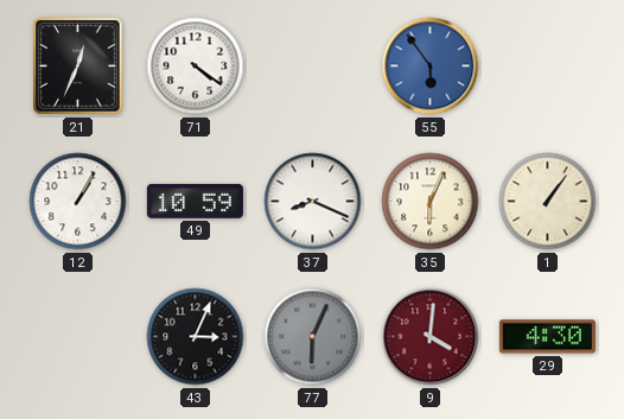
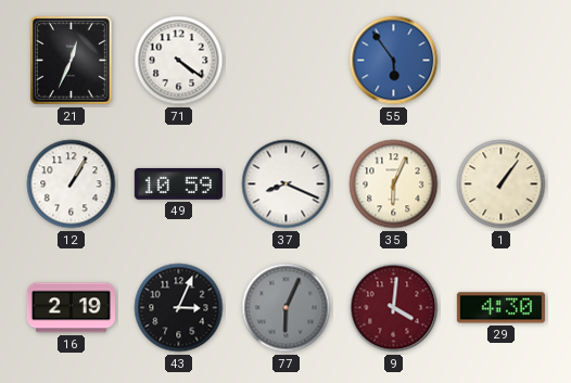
16: none -> 2:19 (71, 308)
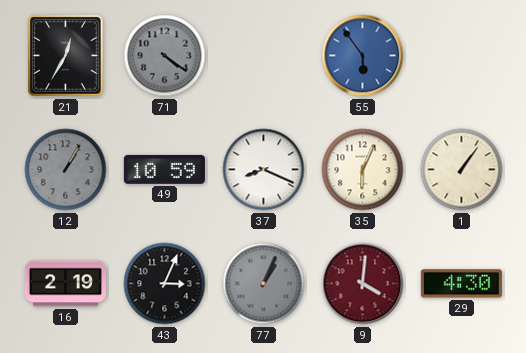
21: 12:34 -> 12:35 (66, 56)
71 dial: white -> grey (165, 56)
12 dial: white -> grey (66, 170)
77: 6:04 -> 1:04 (264, 284)
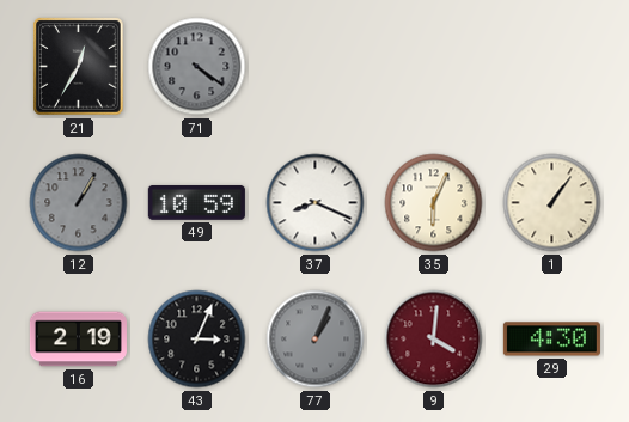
55: 5:54 -> none (363, 56)
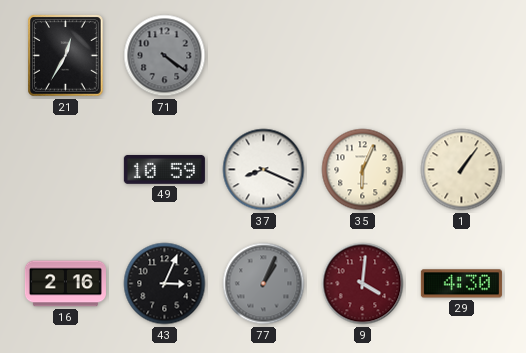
12: 1:05 -> none (79, 203)
16: 2:19 -> 2:16 (65, 284)
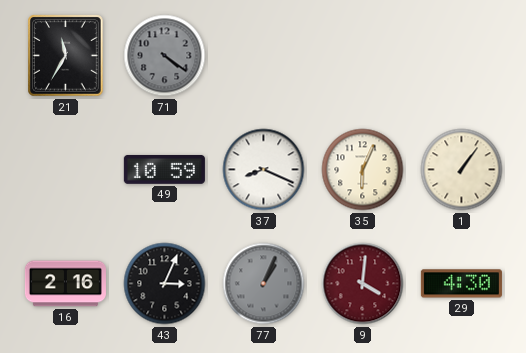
21: 12:35 -> 11:35 (66, 56)
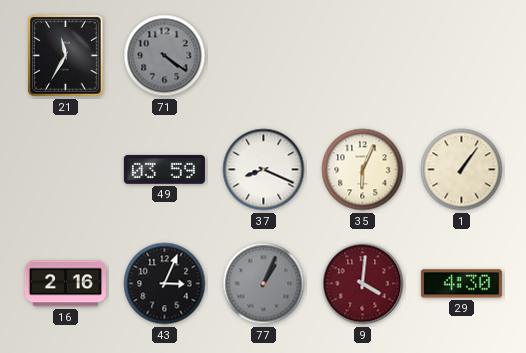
49: 10:59 -> 03:59 (164, 169)
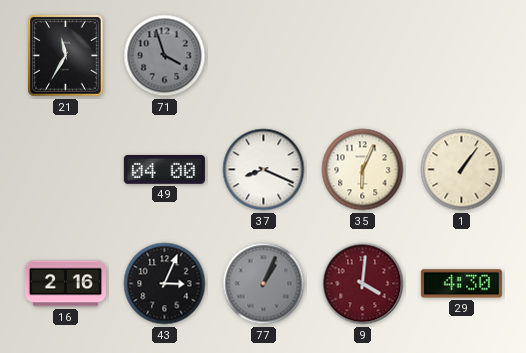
71: 4:21 -> 3:57 (165, 56)
49: 03:59 -> 04:00 (164, 169)
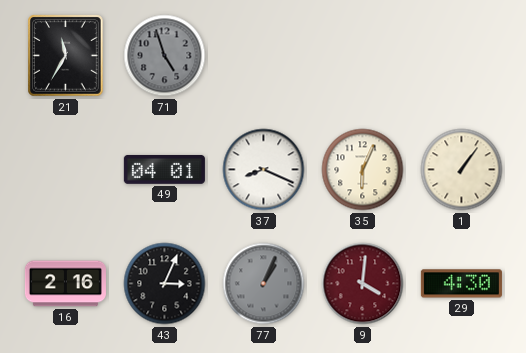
71: 3:57 -> 4:57 (165, 56)
49: 04:00 -> 04:01 (164, 169)
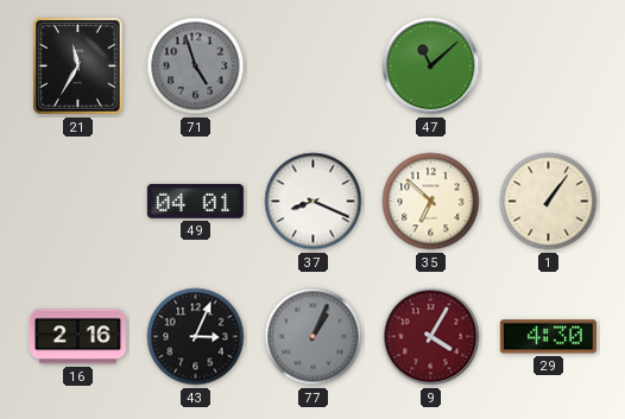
47: none -> 11:08 (431, 66)
35: 6:04 -> 6:52 (431, 202)
9: 4:01 -> 4:05 (431, 337)
